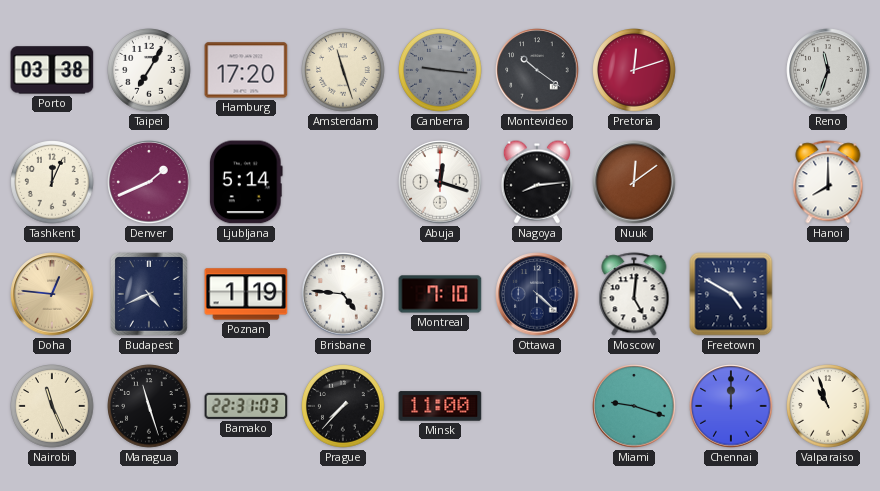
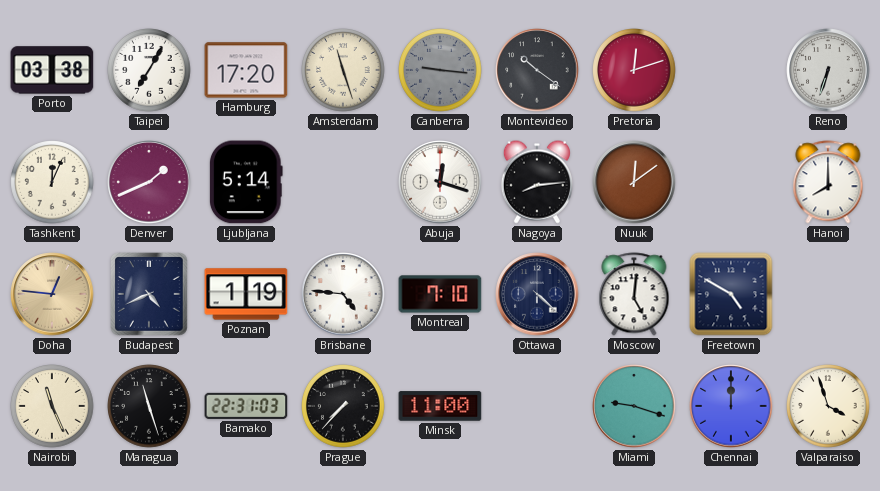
Reno: 11:33 -> 6:33 (828, 70)
Valparaiso: 10:57 -> 3:57 (828, 406)
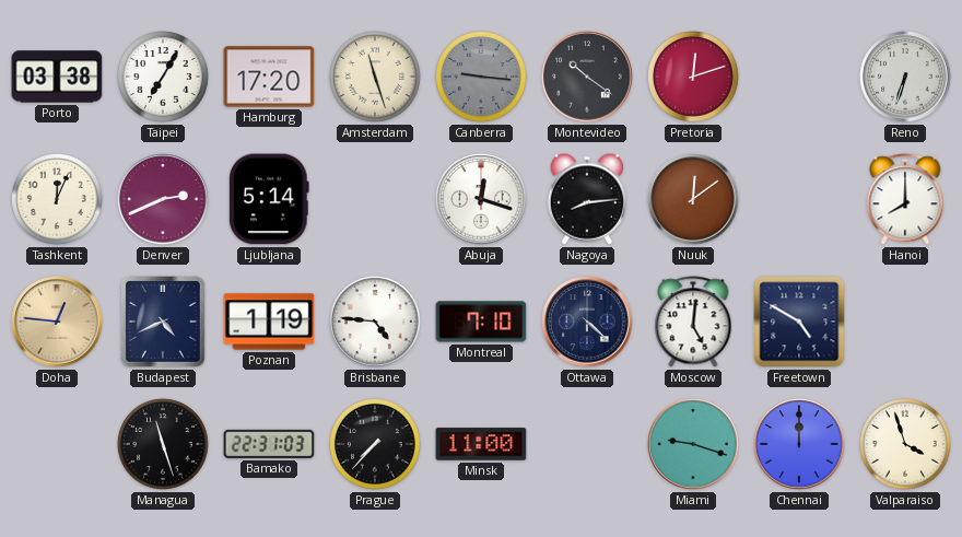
Denver: 1:41 -> 2:41 (163, 199)
Nairobi: 11:26 -> none (52, 406)
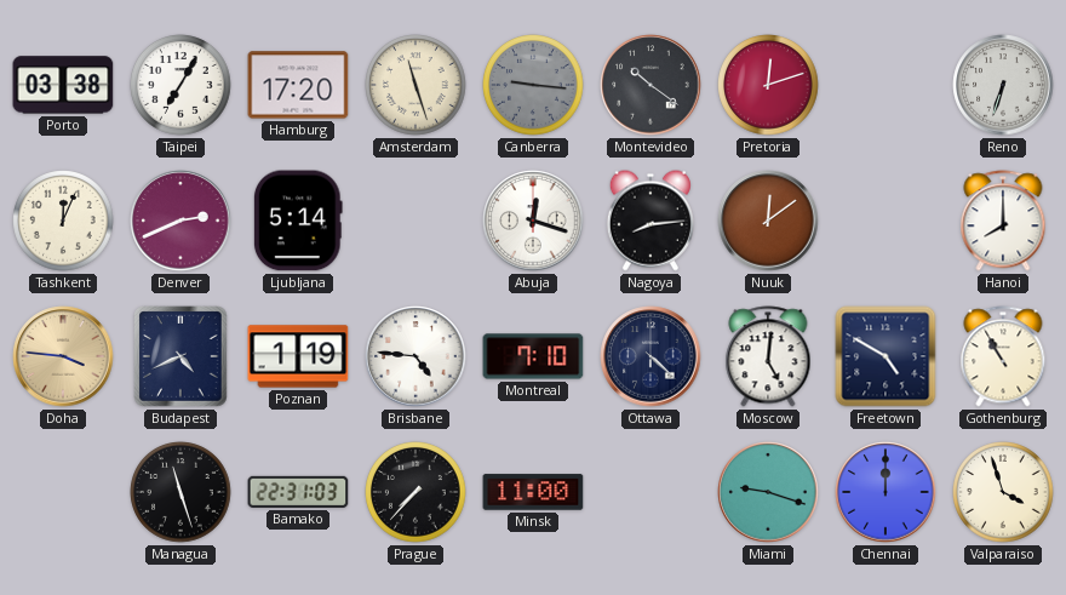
Doha: 12:46 -> 3:46 (63, 356)
Gothenburg: none -> 10:55 (1003, 356)
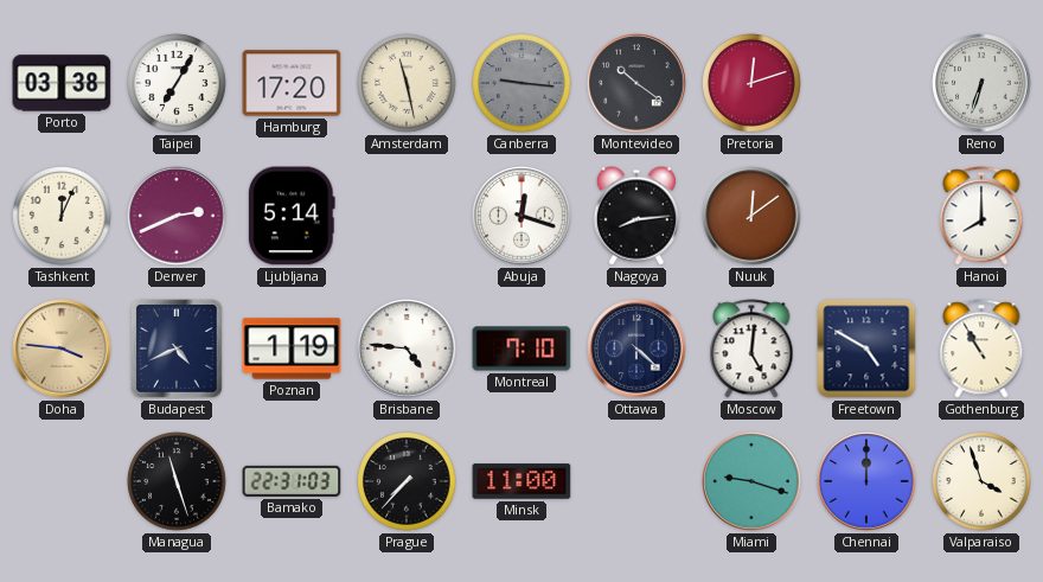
Amsterdam: 11:27 -> 11:28 (407, 83)
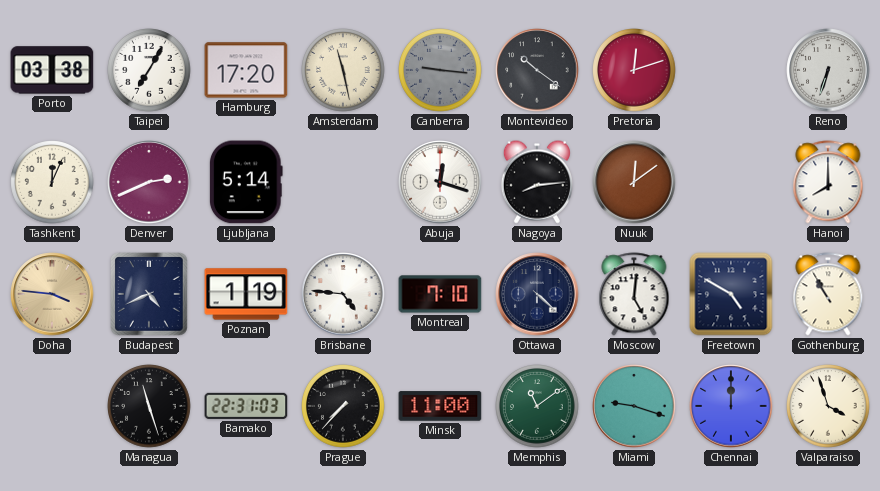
Memphis: none -> 11:09 (537, 406)
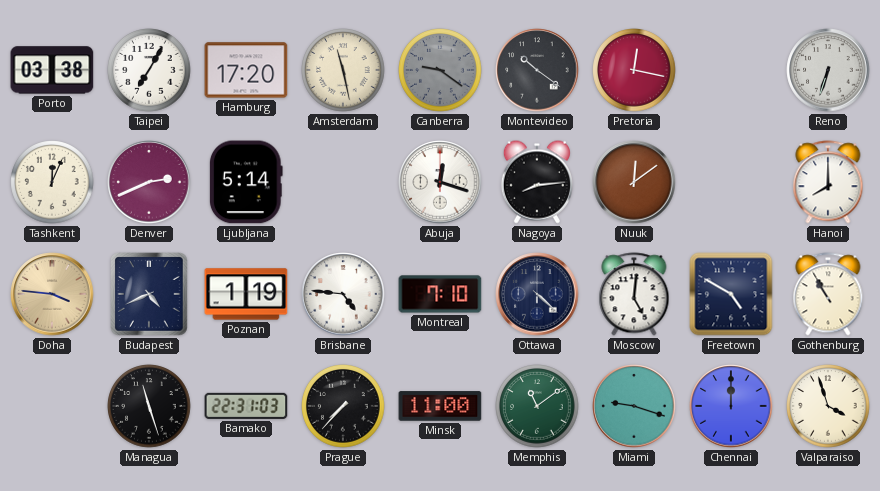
Canberra: 9:16 -> 9:21 (440, 70)
Pretoria: 12:12 -> 12:17 (634, 70)
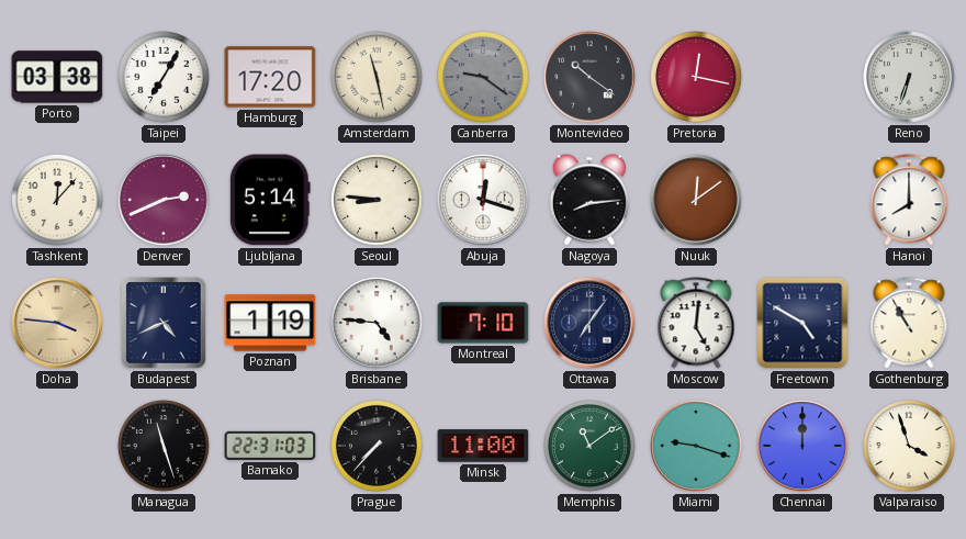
Tashkent: 12:04 -> 12:07 (57, 200)
Seoul: none -> 8:46 (377, 200)
Ottawa: 4:22 -> 7:06 (589, 323)
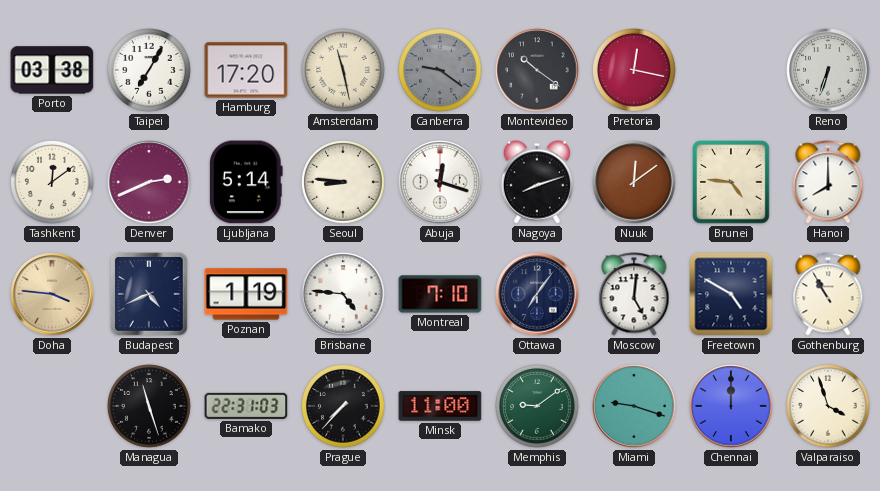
Tashkent: 12:07 -> 12:09 (52, 182)
Nagoya: 8:14 -> 8:12 (537, 182)
Brunei: none -> 4:46 (731, 182)
Memphis: 11:09 -> 9:09 (537, 406)
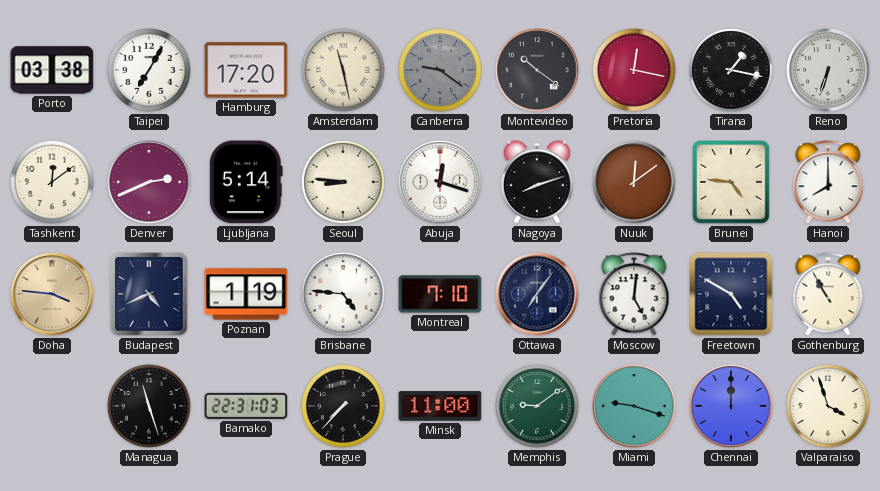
Tirana: none -> 1:17 (731, 70)
